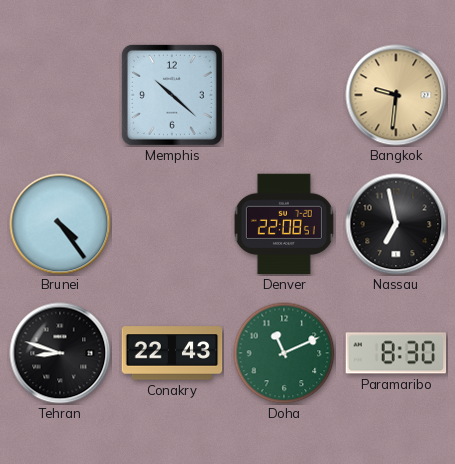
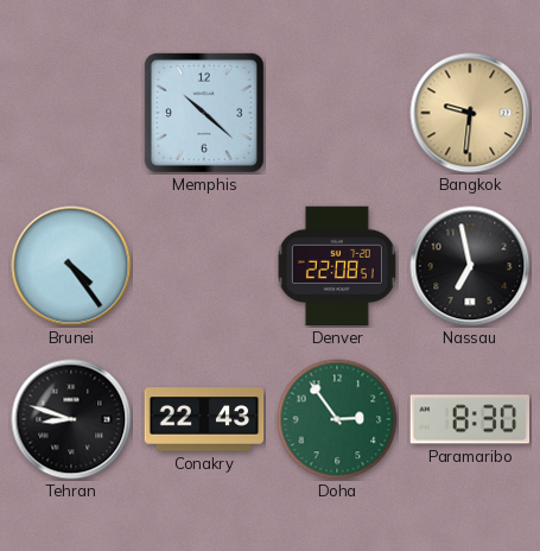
Doha: 11:11 -> 2:54 (337, 419)
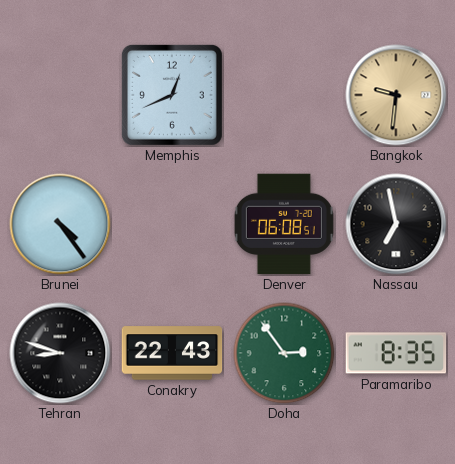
Memphis: 10:22 -> 12:41 (172, 95)
Denver: 22:08 -> 06:08 (284, 224)
Paramaribo: 8:30 -> 8:35 (396, 353)
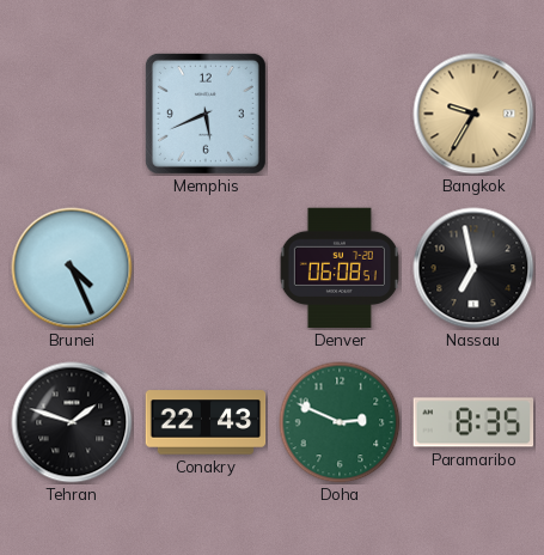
Memphis: 12:41 -> 5:41 (206, 114)
Bangkok: 9:31 -> 9:35 (473, 114)
Brunei: 4:24 -> 4:26 (72, 268)
Tehran: 8:48 -> 1:48 (72, 422)
Doha: 2:54 -> 2:49 (340, 422)
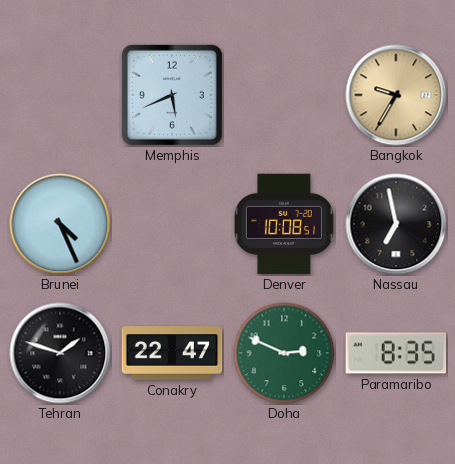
Denver: 06:08 -> 10:08 (284, 224)
Conakry: 22:43 -> 22:47 (172, 353)
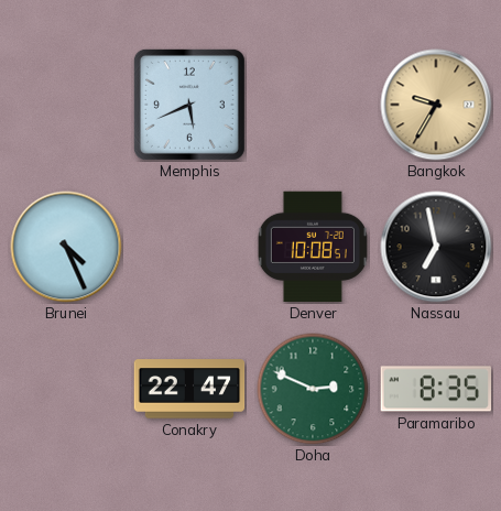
Tehran: 1:48 -> none (60, 353)
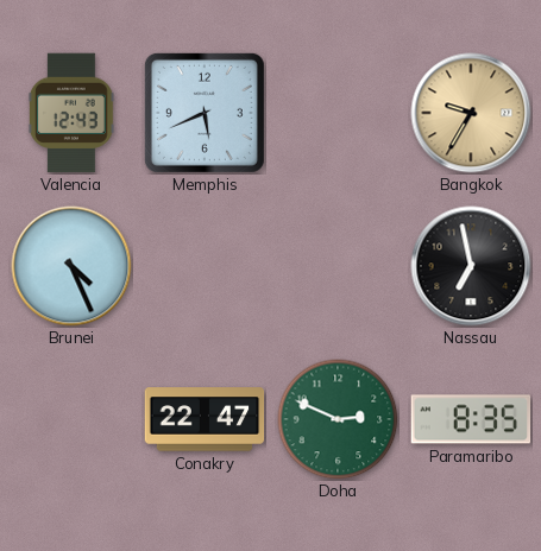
Valencia: none -> 12:43 (71, 113)
Denver: 10:08 -> none (313, 247)
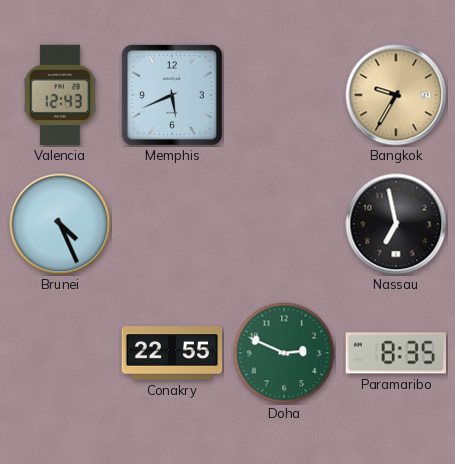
Conakry: 22:47 -> 22:55 (172, 353)
